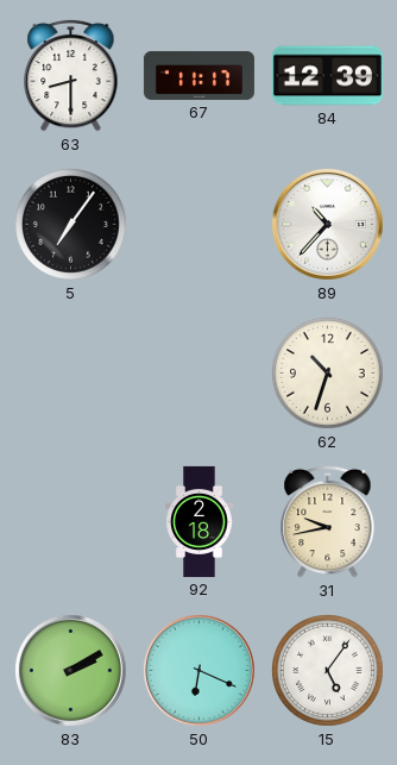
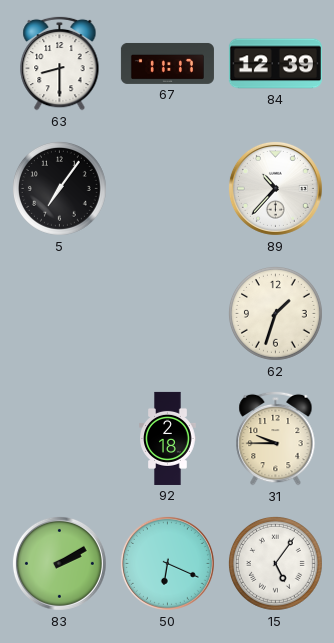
62: 10:33 -> 1:33 (276, 314)
31: 9:43 -> 9:45 (276, 438)
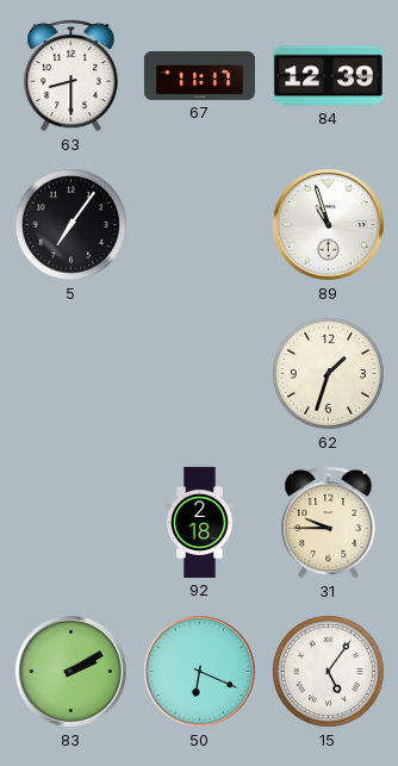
89: 10:37 -> 10:57 (328, 224)
